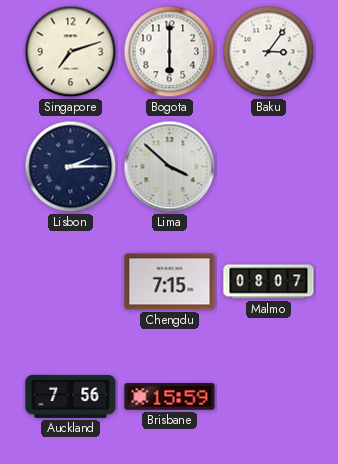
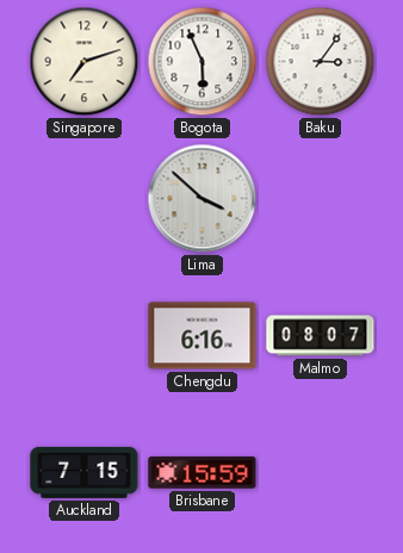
Bogota: 6:00 -> 5:56 (203, 62)
Lisbon: 2:15 -> none (71, 167)
Chengdu: 7:15 -> 6:16 (203, 336)
Auckland: 7:56 -> 7:15 (85, 472)
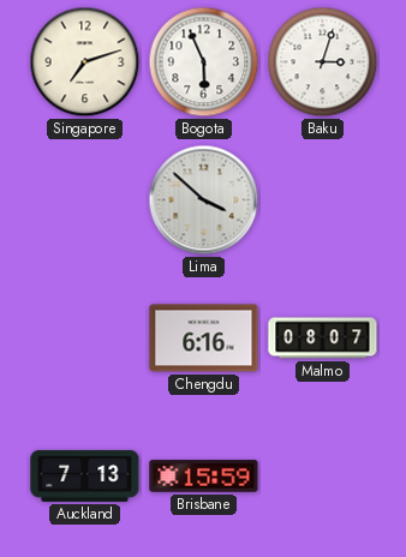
Baku: 3:06 -> 3:03 (323, 62)
Auckland: 7:15 -> 7:13 (85, 475)
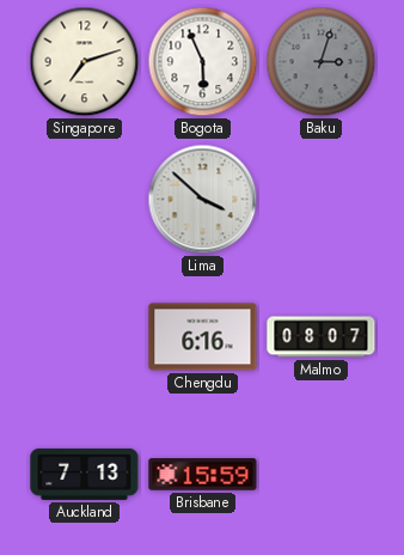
Baku dial: white -> grey (322, 62)
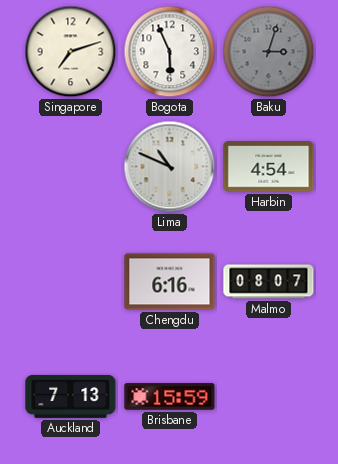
Lima: 3:52 -> 10:49 (170, 167)
Harbin: none -> 4:54 (269, 167)
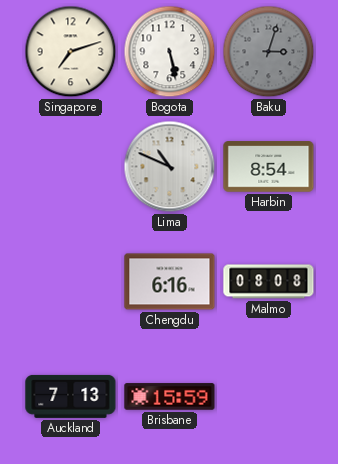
Bogota: 5:56 -> 5:28 (170, 52)
Harbin: 4:54 -> 8:54 (269, 167)
Malmo: 08:07 -> 08:08 (269, 282)
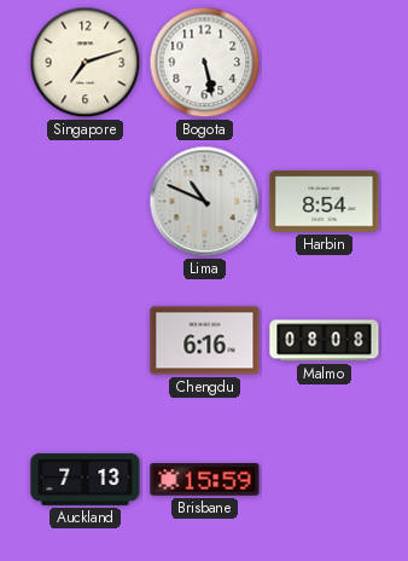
Baku: 3:03 -> none (269, 52)
